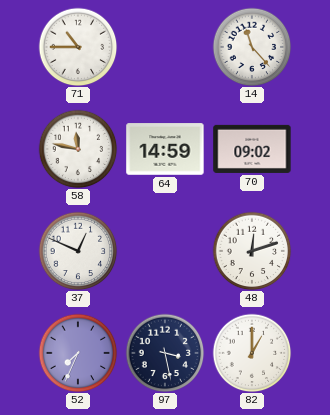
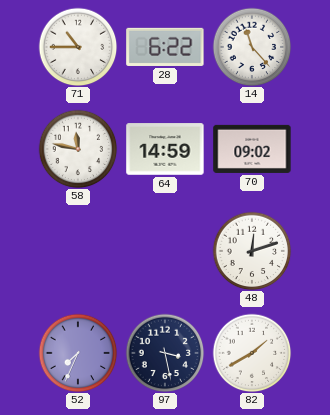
28: none -> 6:22 (165, 47)
37: 12:49 -> none (78, 251)
82: 1:00 -> 1:40 (252, 353)
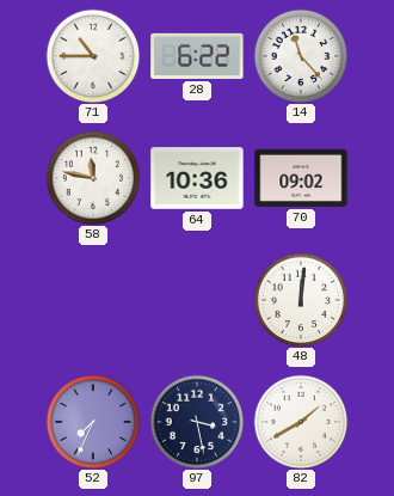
64: 14:59 -> 10:36 (197, 178)
48: 12:12 -> 12:01 (301, 300)
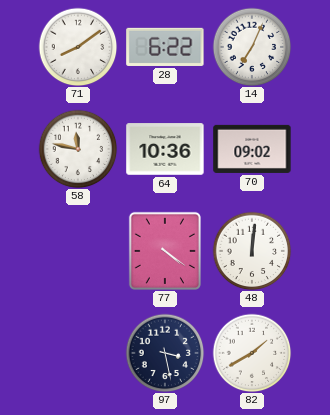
71: 10:45 -> 8:09 (78, 47)
14: 11:23 -> 7:04 (252, 47)
77: none -> 4:21 (165, 251)
52: 7:34 -> none (93, 422)
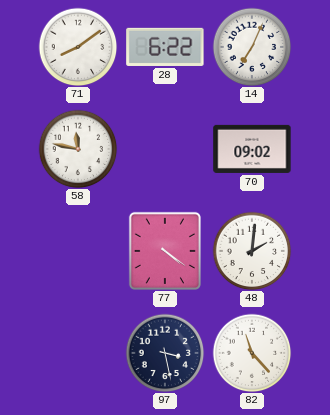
64: 10:36 -> none (165, 149)
48: 12:01 -> 2:01 (252, 251)
82: 1:40 -> 11:23 (252, 353)
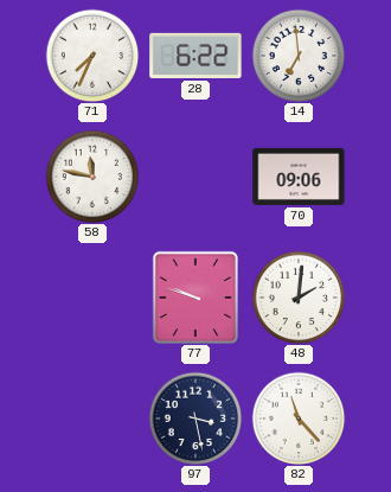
71: 8:09 -> 7:34 (92, 56)
14: 7:04 -> 6:59 (299, 56)
70: 09:02 -> 09:06 (299, 177)
77: 4:21 -> 9:48 (195, 298)
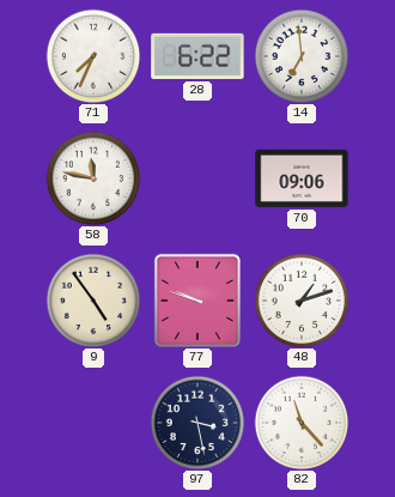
9: none -> 4:54 (93, 301)
48: 2:01 -> 1:12 (302, 301)
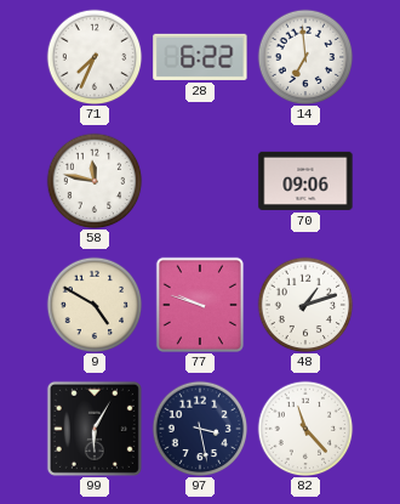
9: 4:54 -> 4:50 (95, 305)
99: none -> 6:05 (95, 429)
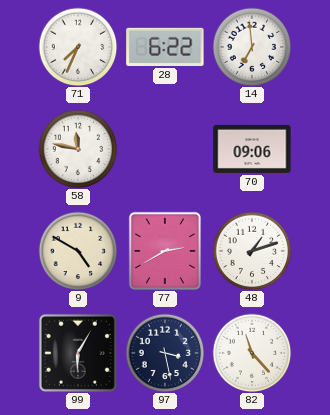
77: 9:48 -> 2:40 (165, 251)
